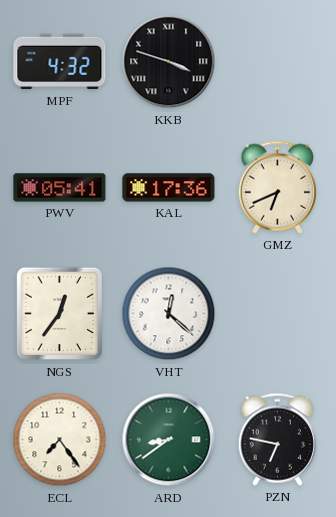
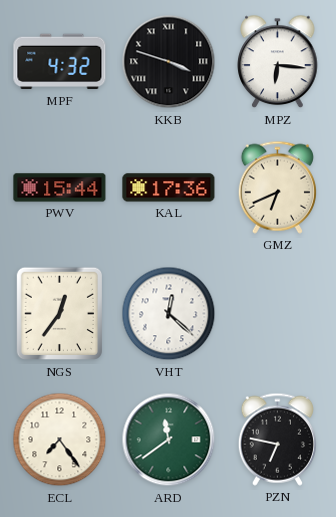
MPZ: none -> 6:16 (278, 62)
PWV: 05:41 -> 15:44 (60, 188)
ARD: 8:39 -> 11:39 (169, 440)
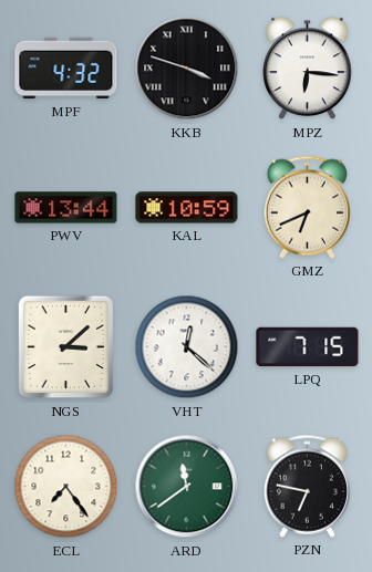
PWV: 15:44 -> 13:44 (66, 208)
KAL: 17:36 -> 10:59 (187, 208)
NGS: 12:36 -> 3:08 (65, 347)
LPQ: none -> 7:15 (308, 347)
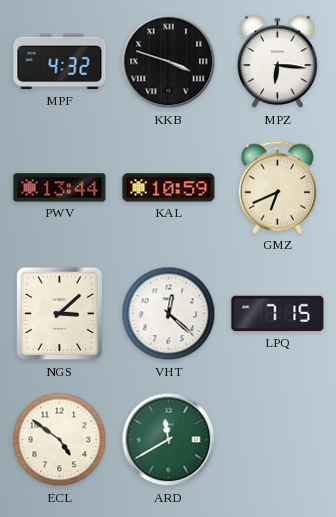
ECL: 7:24 -> 4:51 (60, 440)
ARD: 11:39 -> 11:40 (169, 440)
PZN: 6:47 -> none (307, 486)
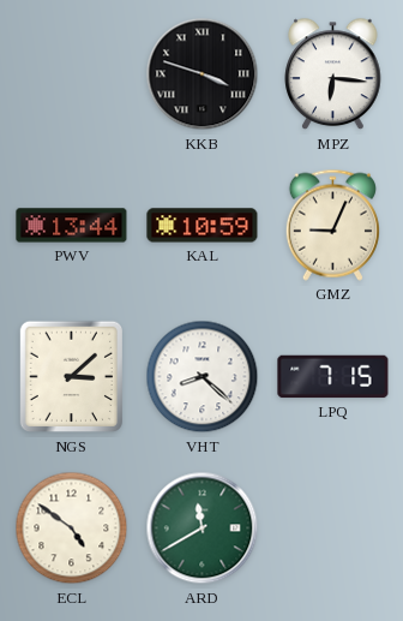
MPF: 4:32 -> none (60, 62)
GMZ: 6:41 -> 9:04 (332, 225)
VHT: 12:22 -> 8:22 (203, 377)
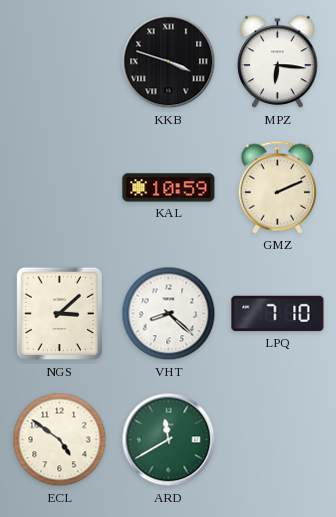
PWV: 13:44 -> none (72, 226)
GMZ: 9:04 -> 2:11 (277, 187)
LPQ: 7:15 -> 7:10 (278, 314)
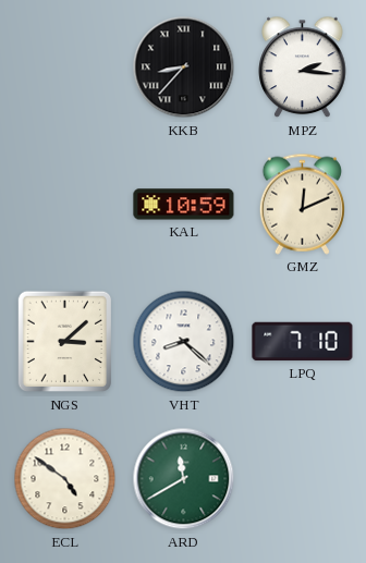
KKB: 3:48 -> 8:37 (184, 68)
MPZ: 6:16 -> 2:16 (303, 68)
GMZ: 2:11 -> 12:11 (302, 204)
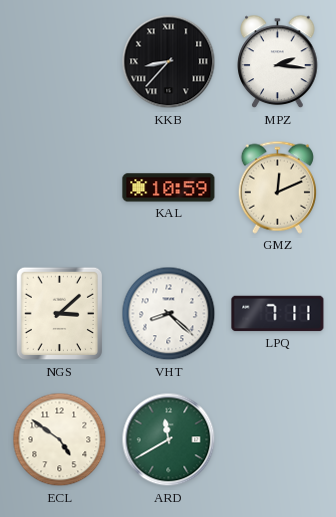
LPQ: 7:10 -> 7:11 (278, 314)
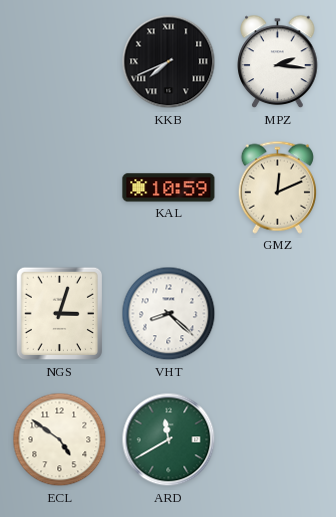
KKB: 8:37 -> 7:41 (169, 62)
NGS: 3:08 -> 3:03 (59, 314)
LPQ: 7:11 -> none (278, 314)
